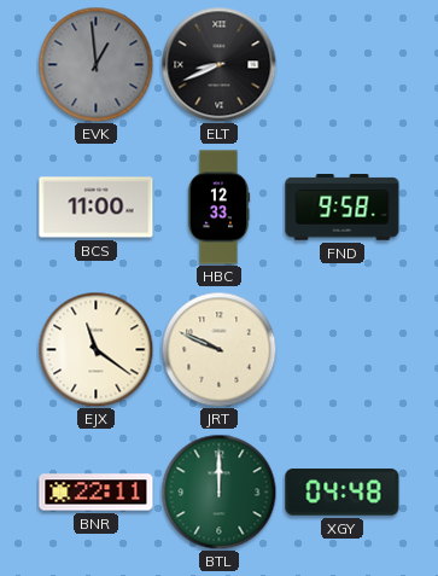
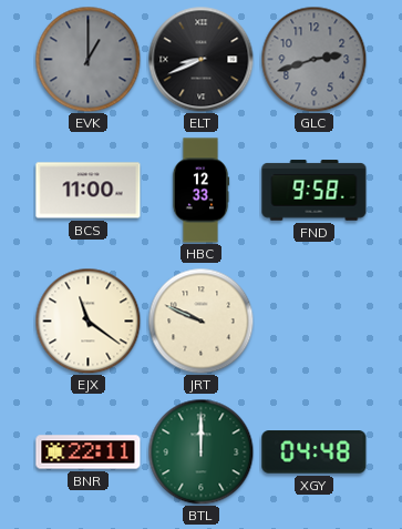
EVK: 12:59 -> 1:00 (87, 59)
GLC: none -> 2:42 (313, 59)
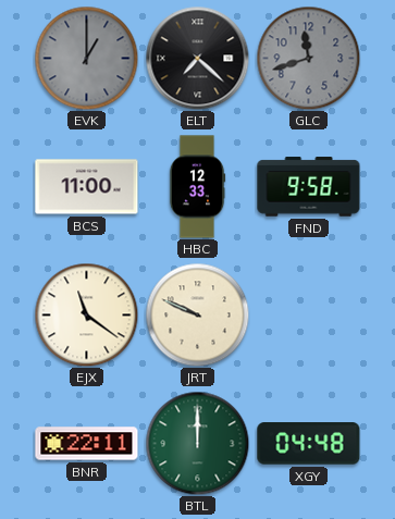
ELT: 8:41 -> 7:22 (197, 58)
GLC: 2:42 -> 11:42 (308, 58)
